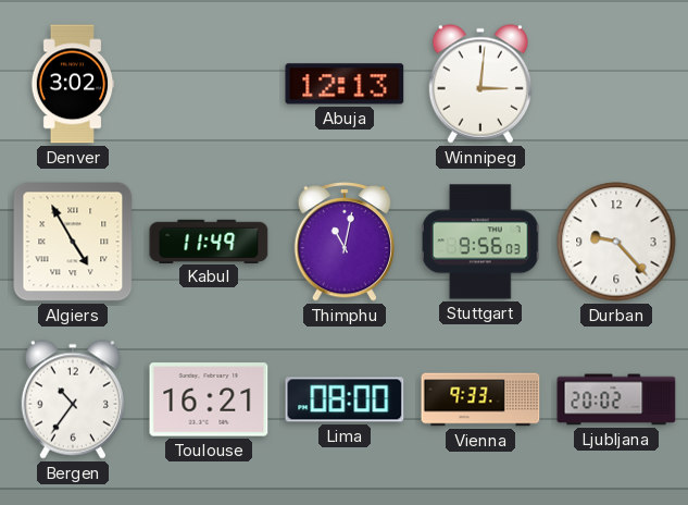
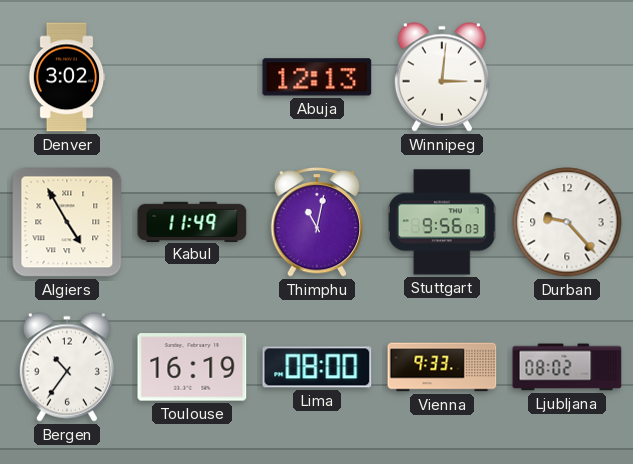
Toulouse: 16:21 -> 16:19 (192, 367)
Ljubljana: 20:02 -> 08:02 (567, 367)
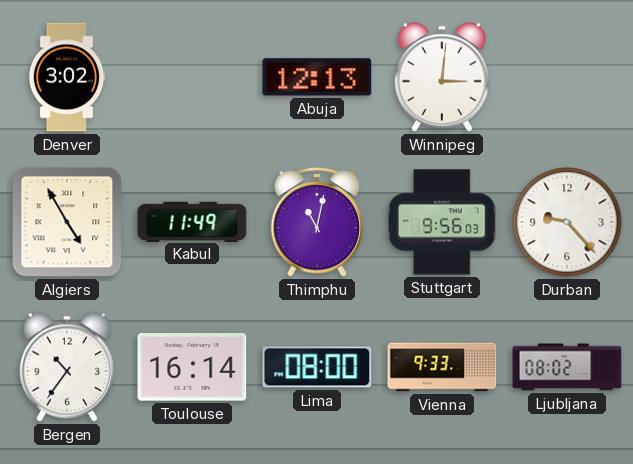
Toulouse: 16:19 -> 16:14 (192, 367)
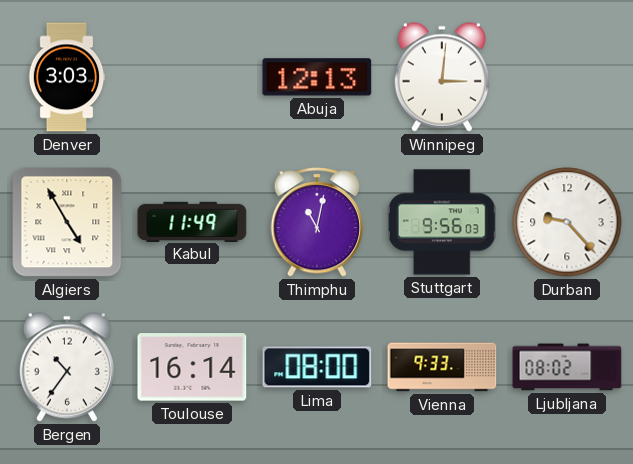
Denver: 3:02 -> 3:03 (67, 77)
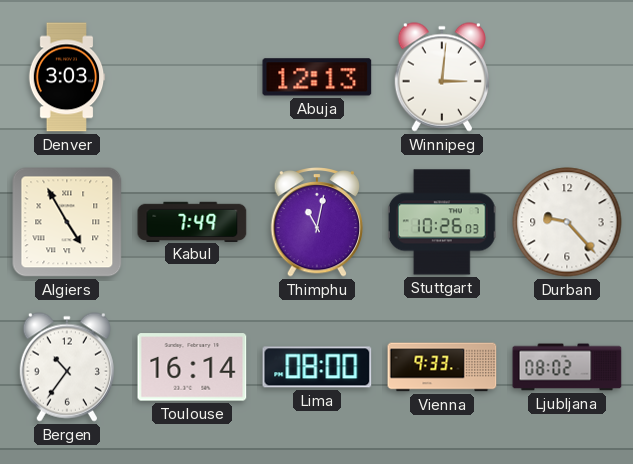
Kabul: 11:49 -> 7:49 (192, 221)
Stuttgart: 9:56 -> 10:26 (442, 222)
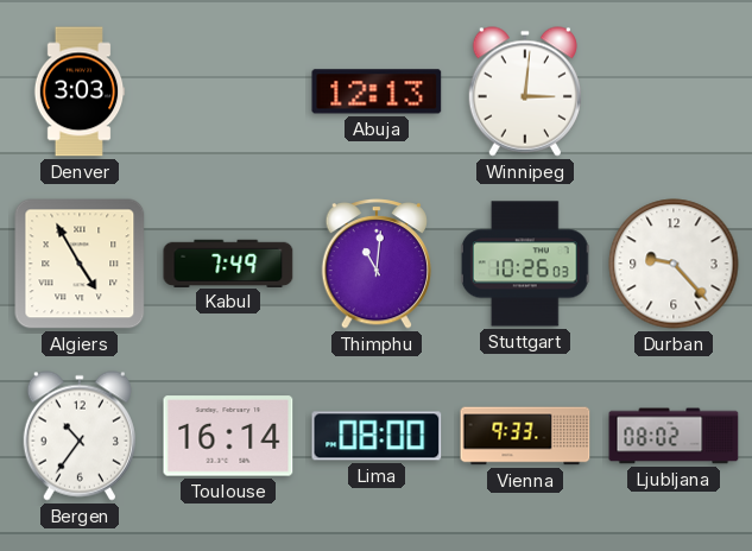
Thimphu: 11:02 -> 11:01 (377, 265)
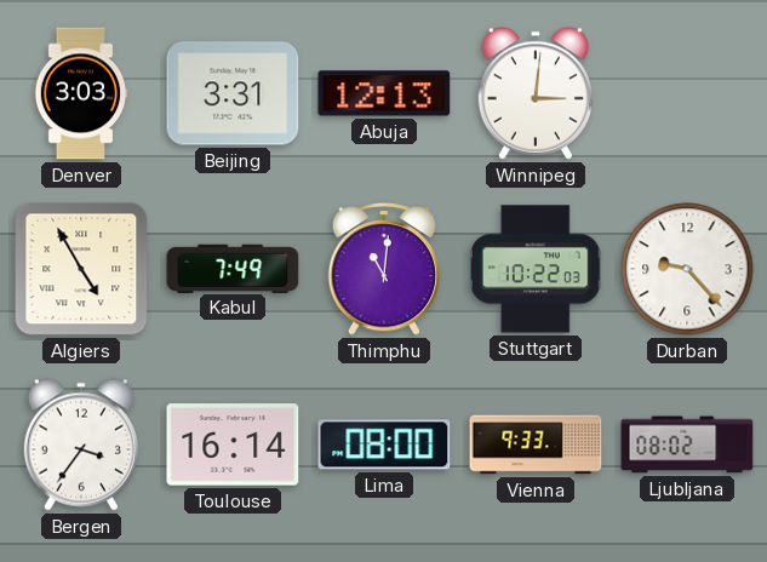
Beijing: none -> 3:31 (233, 93)
Stuttgart: 10:26 -> 10:22 (536, 269)
Bergen: 10:36 -> 3:36 (81, 445)
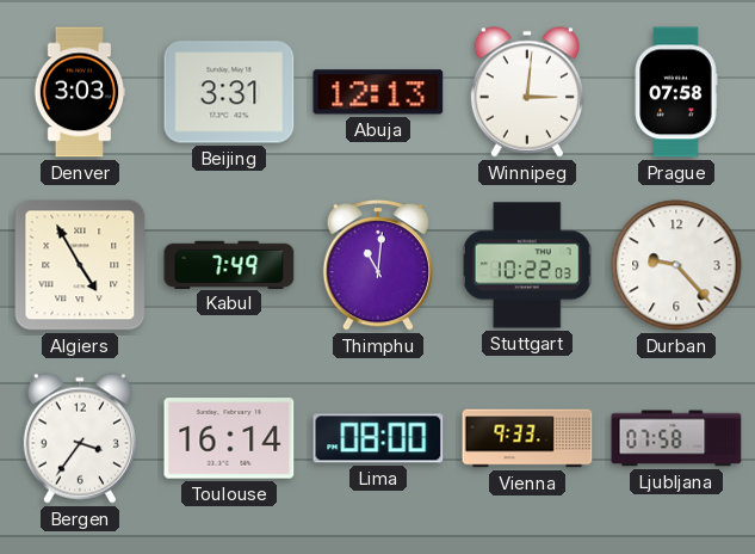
Prague: none -> 07:58 (676, 92)
Ljubljana: 08:02 -> 07:58 (676, 438)
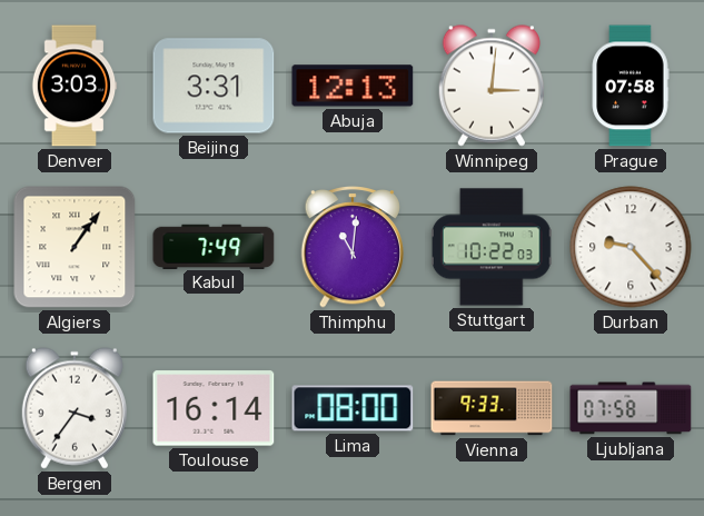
Algiers: 4:55 -> 1:06 (75, 247)
